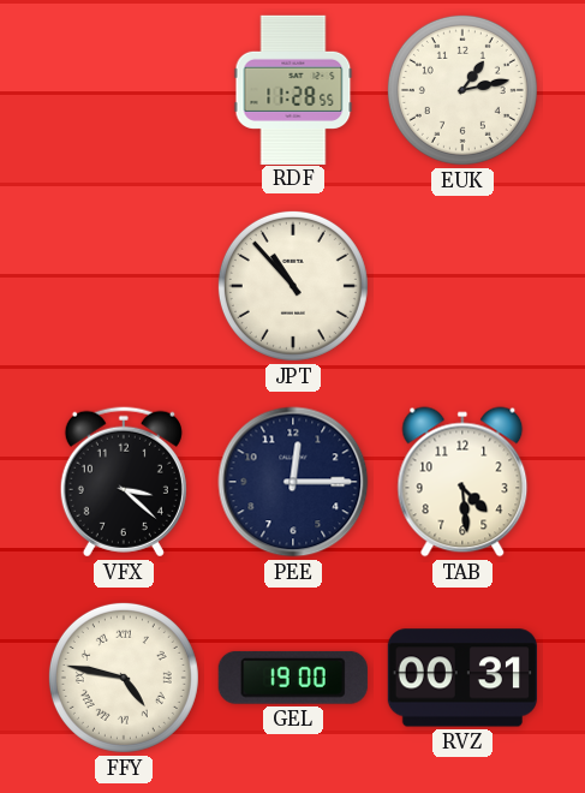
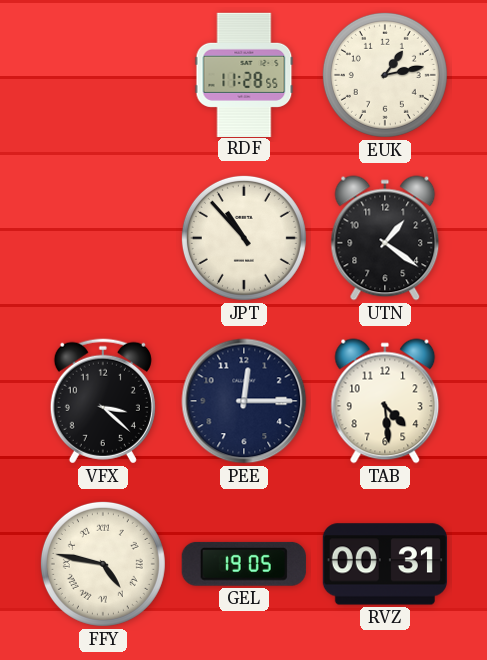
UTN: none -> 1:21 (385, 238)
GEL: 19:00 -> 19:05 (244, 564)
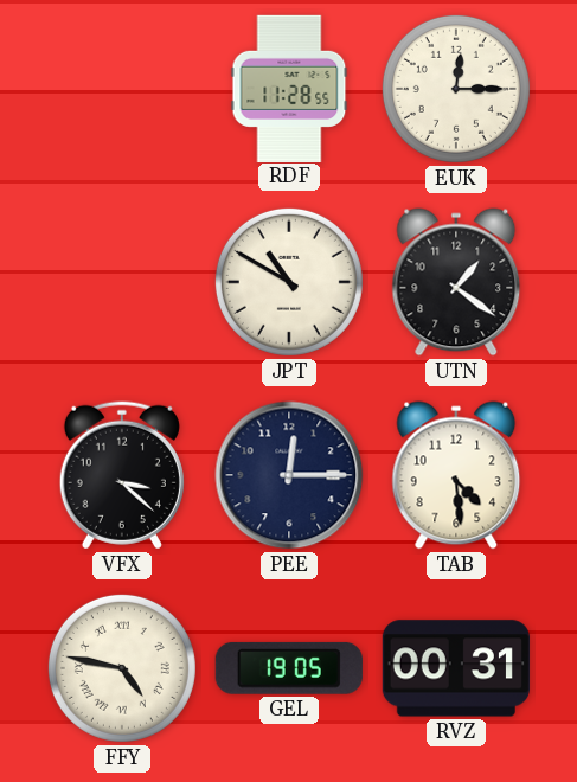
EUK: 1:13 -> 12:15 (456, 89)
JPT: 10:53 -> 10:50 (289, 282)
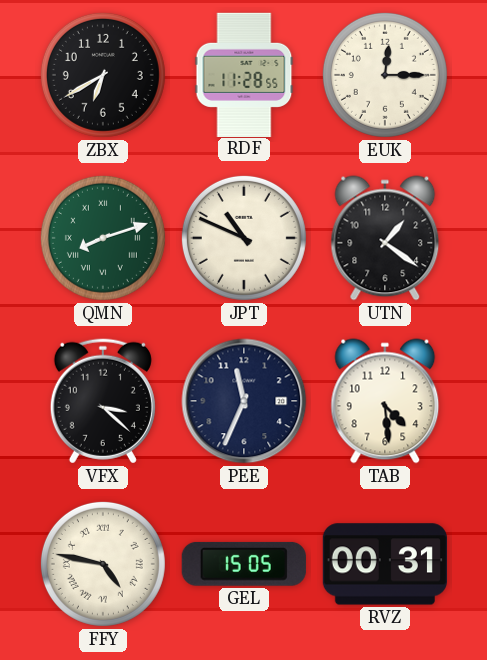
ZBX: none -> 6:40 (103, 75)
QMN: none -> 8:12 (103, 238)
JPT: 10:50 -> 10:49 (244, 238)
PEE: 12:15 -> 11:34 (244, 401)
GEL: 19:05 -> 15:05 (244, 564)
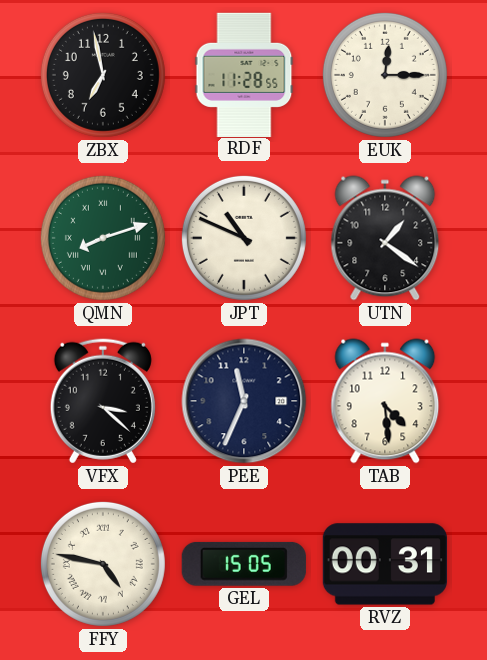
ZBX: 6:40 -> 6:58 (103, 75)
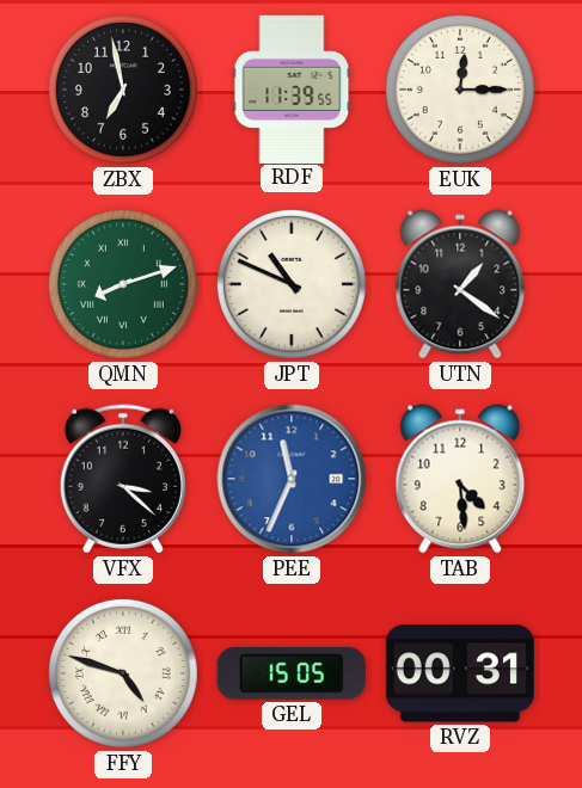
RDF: 11:28 -> 11:39 (292, 88)
PEE dial: navy -> blue (292, 479)
FFY: 4:47 -> 4:48 (123, 673)
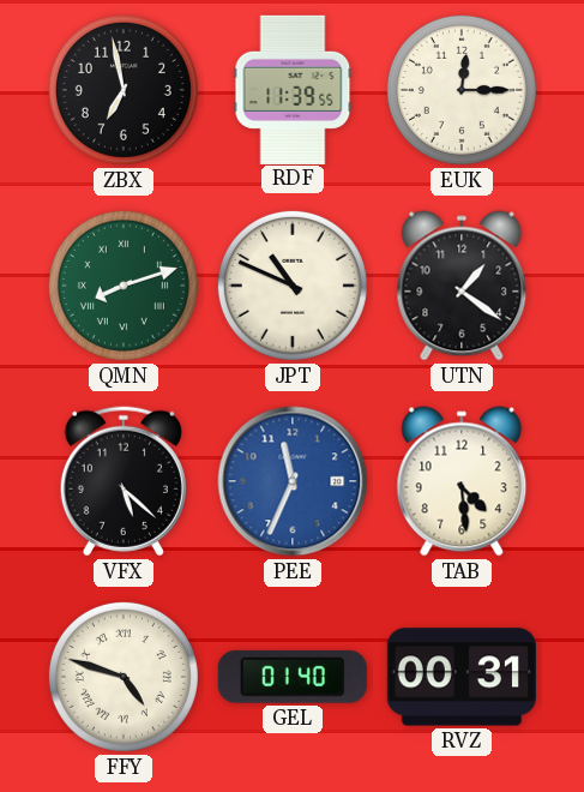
VFX: 3:22 -> 5:22 (124, 481)
GEL: 15:05 -> 01:40 (293, 677)
